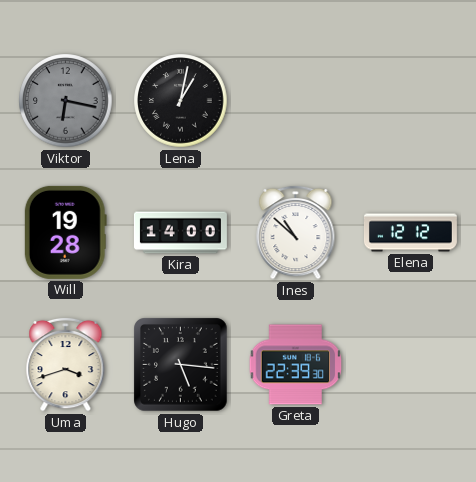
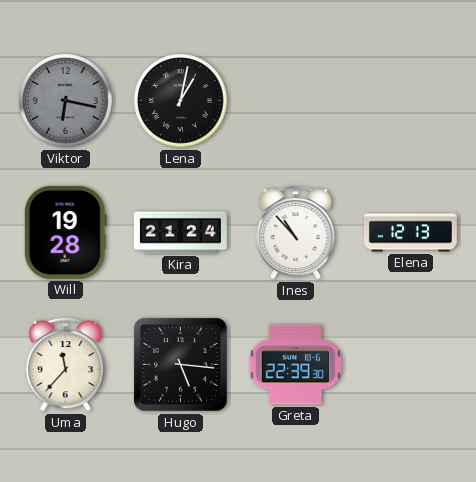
Kira: 14:00 -> 21:24 (180, 233)
Ines: 10:52 -> 10:53 (296, 232)
Elena: 12:12 -> 12:13 (410, 233)
Uma: 3:42 -> 11:37 (66, 364)
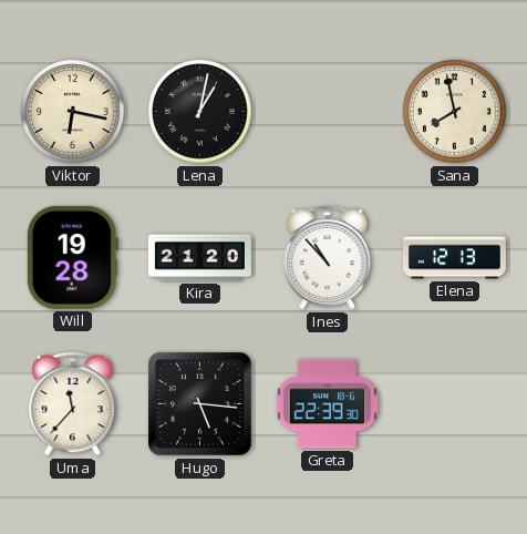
Viktor dial: grey -> cream (73, 112)
Sana: none -> 7:58 (455, 112)
Kira: 21:24 -> 21:20 (199, 258)
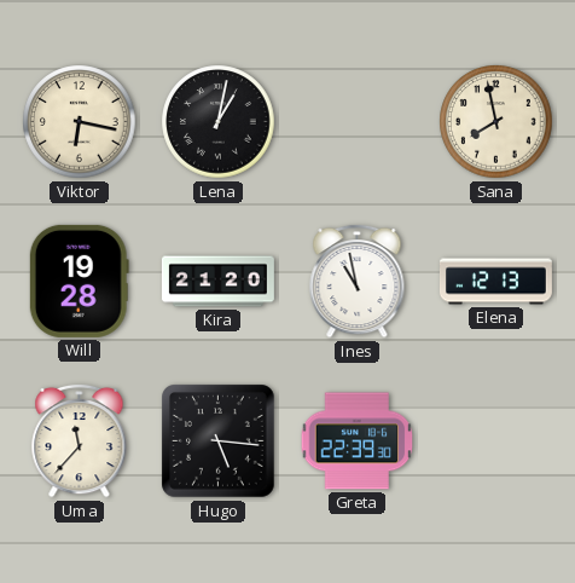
Ines: 10:53 -> 10:58 (358, 281)
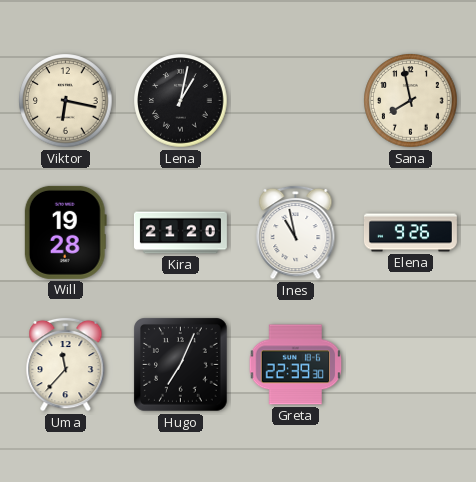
Elena: 12:13 -> 9:26 (410, 233)
Hugo: 5:16 -> 7:04 (181, 365)
